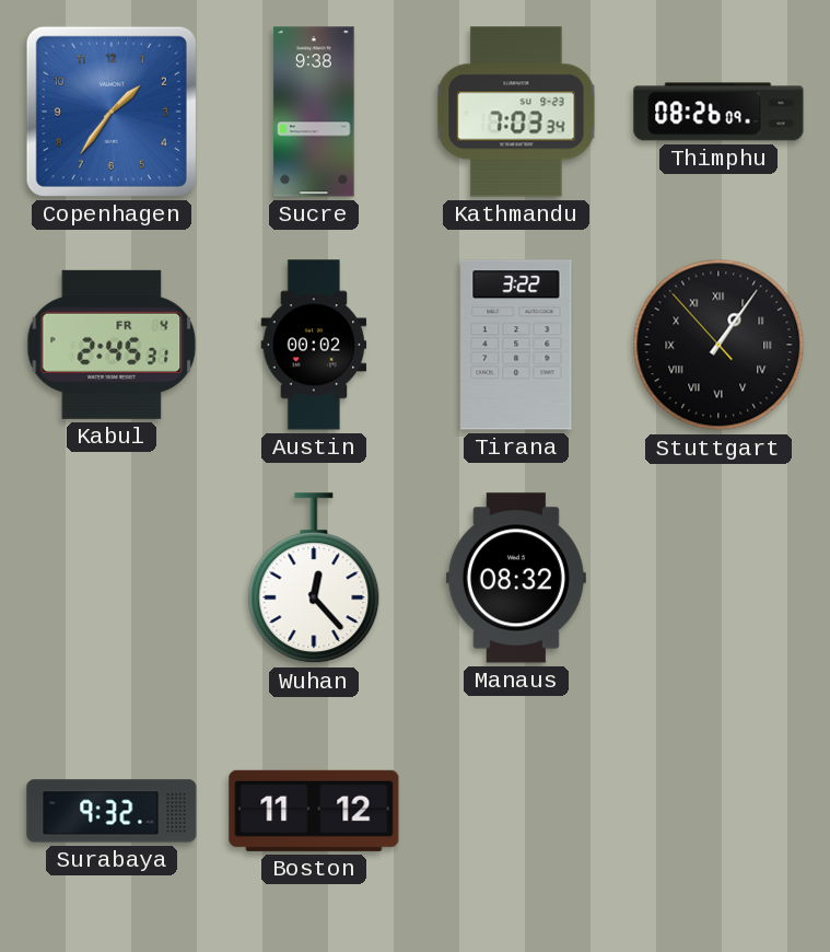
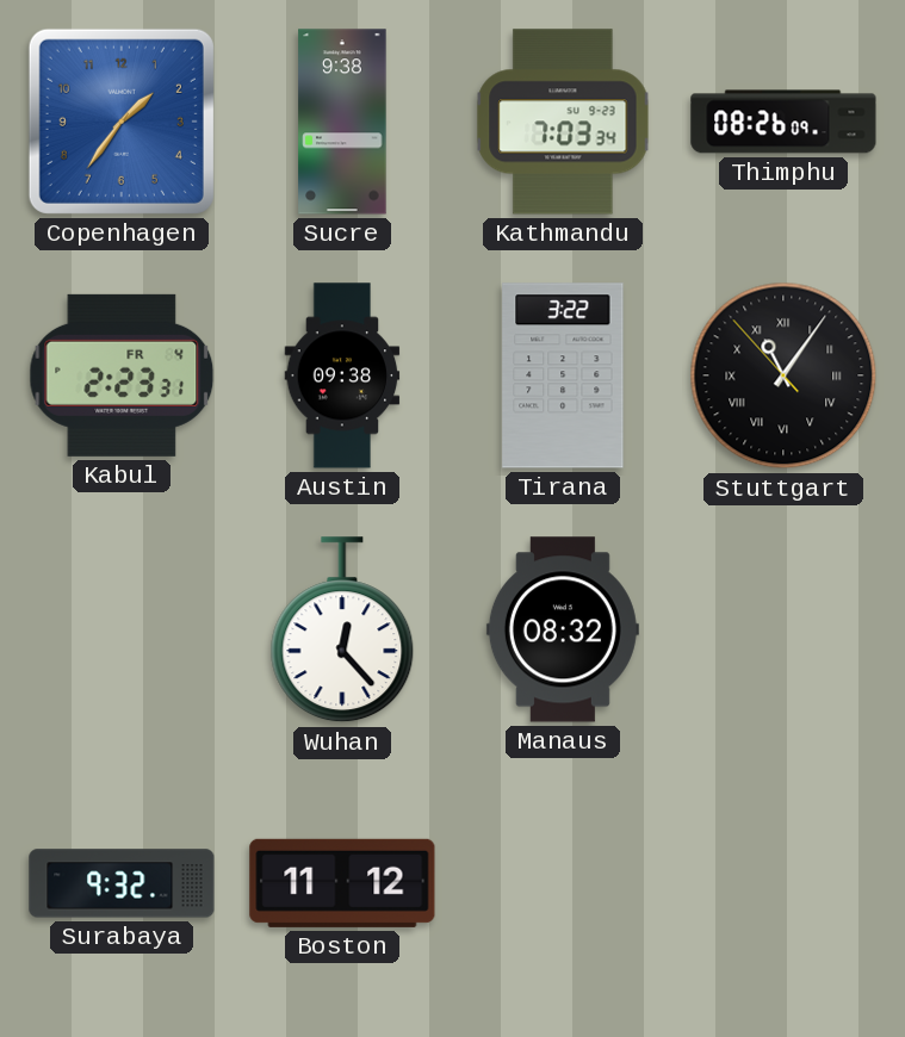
Kabul: 2:45 -> 2:23 (122, 375)
Austin: 00:02 -> 09:38 (342, 375)
Stuttgart: 1:05 -> 11:05 (783, 375)
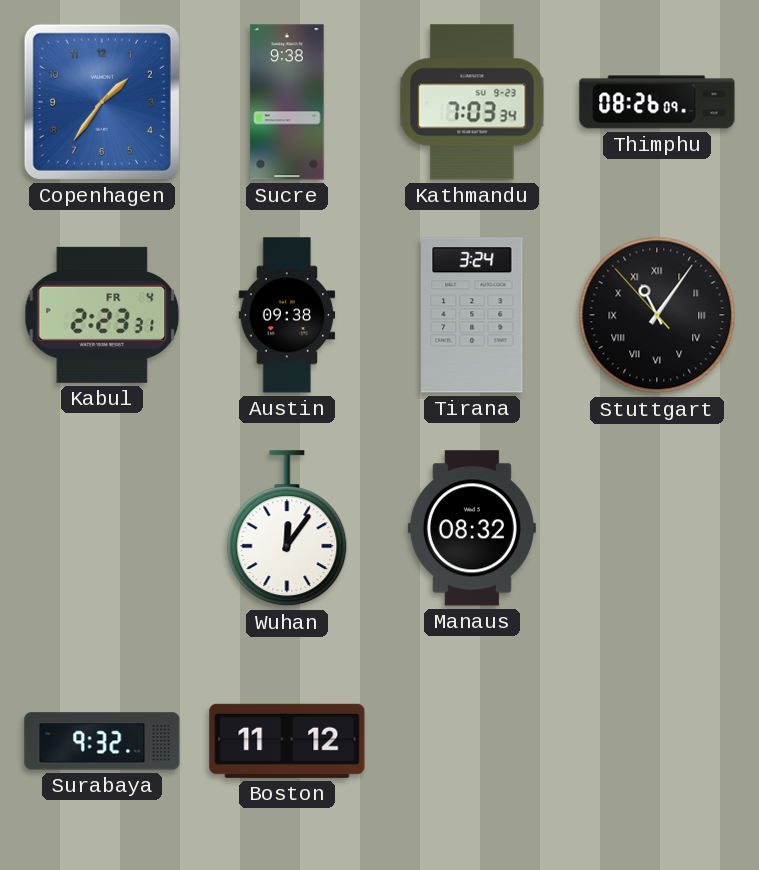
Tirana: 3:22 -> 3:24 (472, 315)
Wuhan: 12:23 -> 12:06 (287, 529)
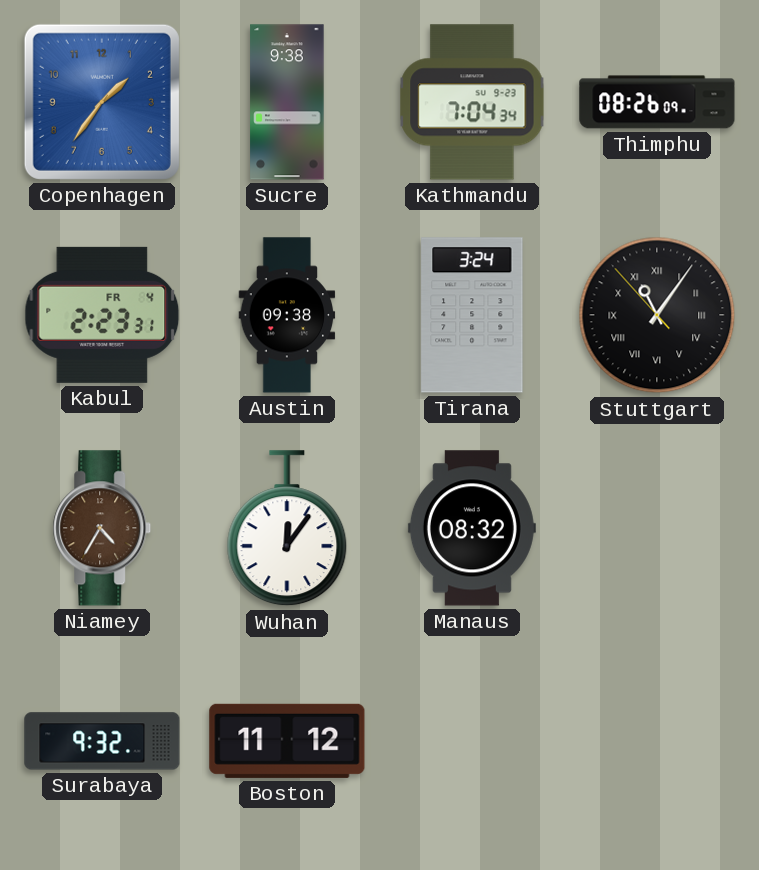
Kathmandu: 7:03 -> 7:04 (472, 102)
Niamey: none -> 4:35 (102, 528)
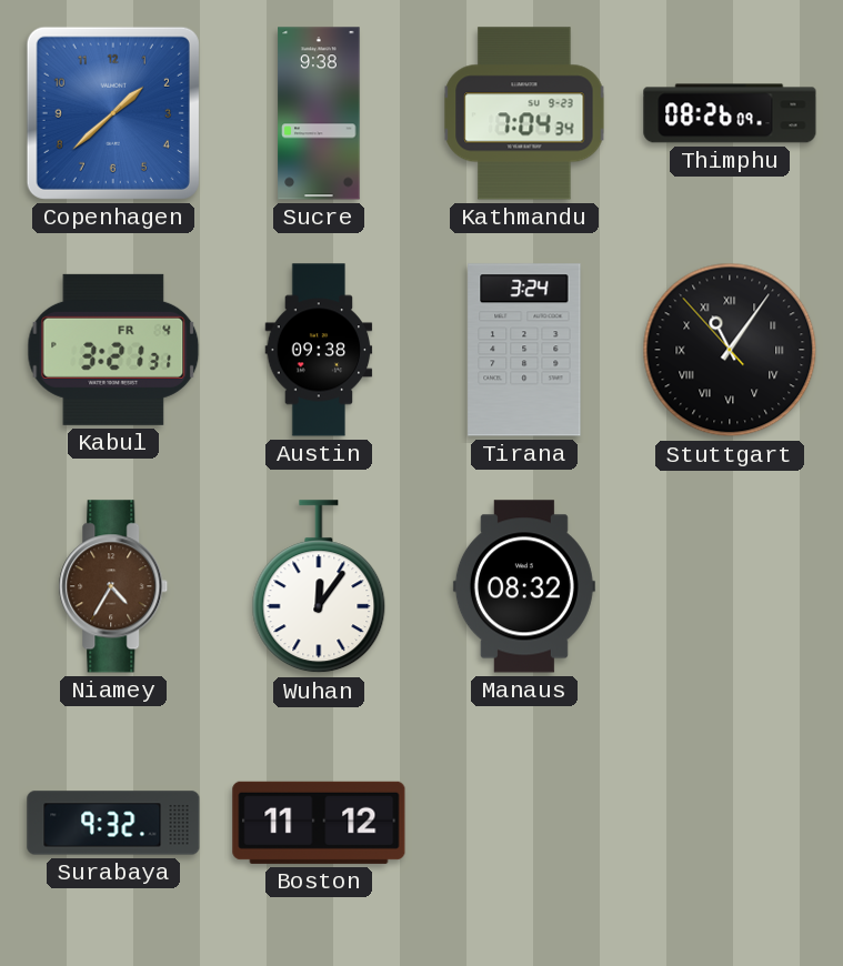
Copenhagen: 1:36 -> 1:38 (113, 113)
Kabul: 2:23 -> 3:21 (113, 350)
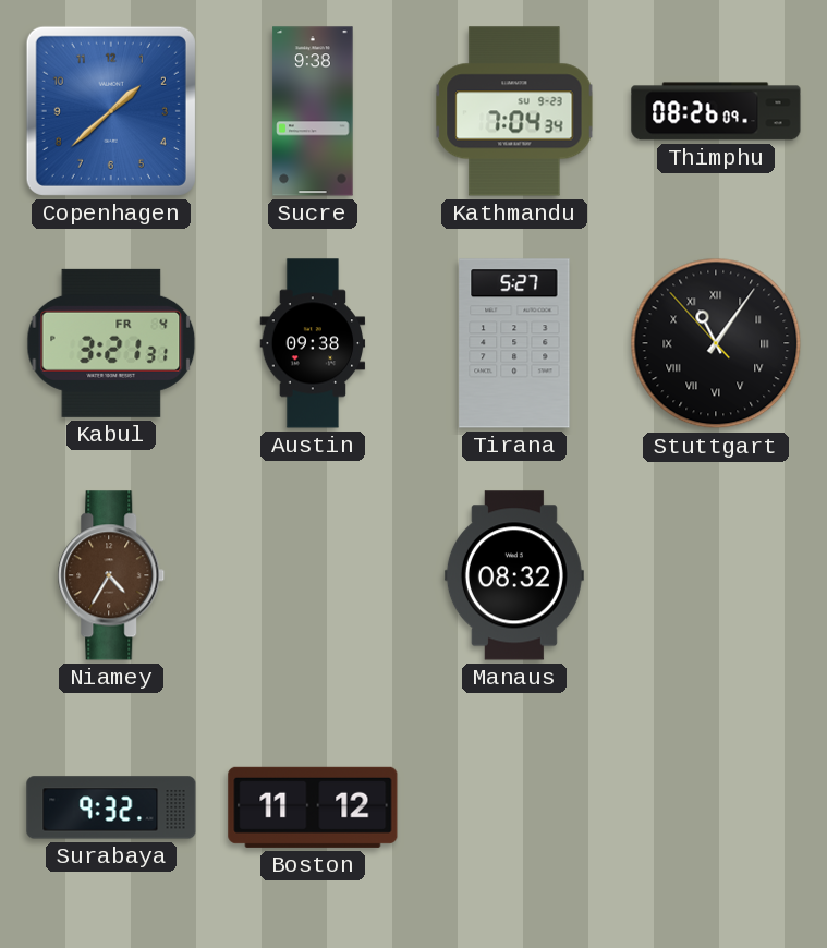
Tirana: 3:24 -> 5:27 (514, 343)
Wuhan: 12:06 -> none (319, 587)
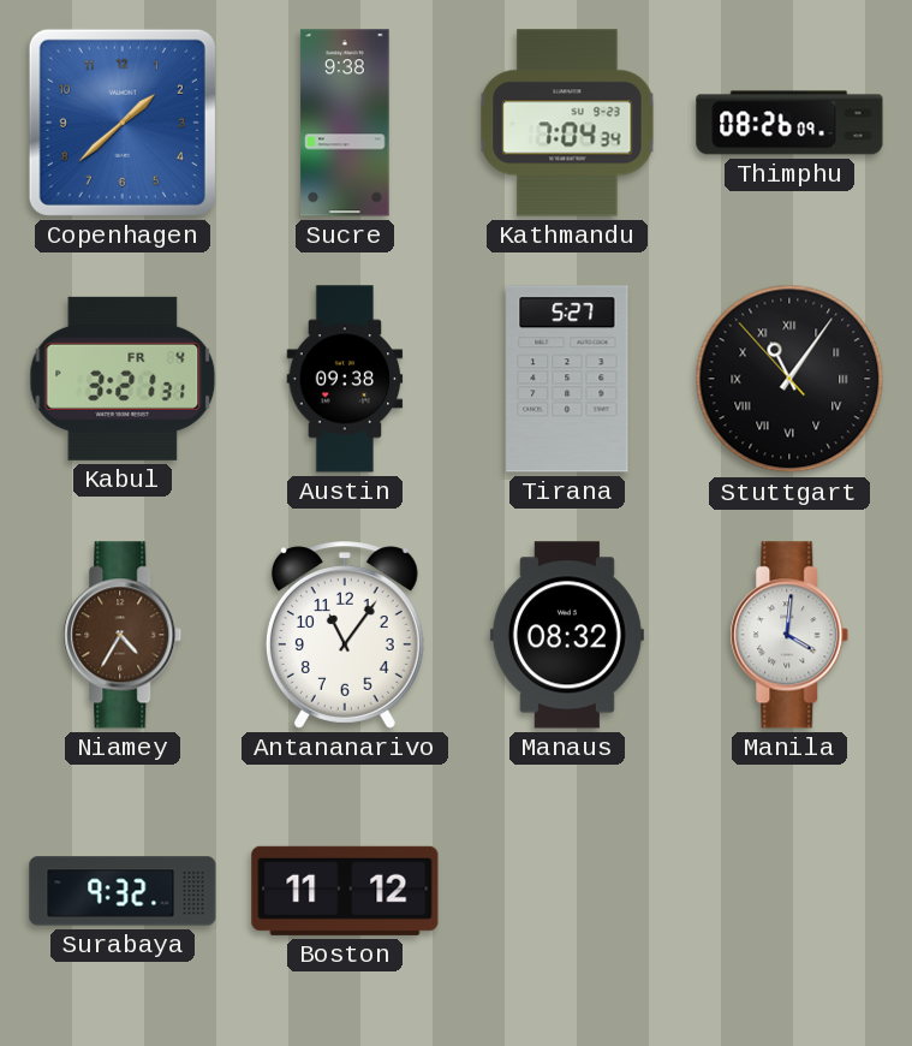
Antananarivo: none -> 11:06 (345, 635)
Manila: none -> 4:01 (789, 635)
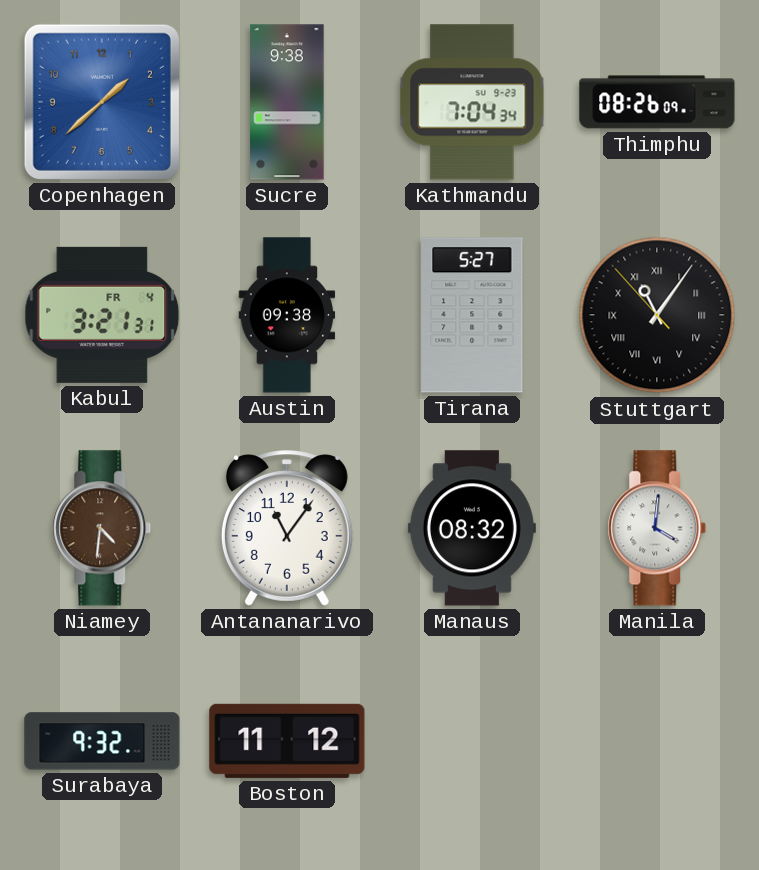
Niamey: 4:35 -> 4:31 (102, 528)
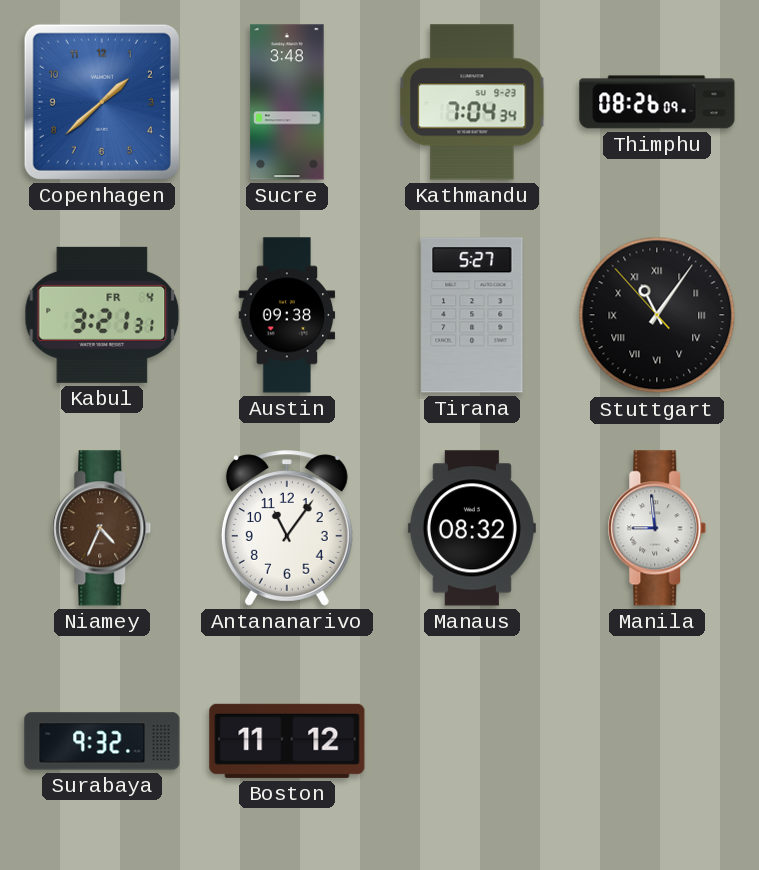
Sucre: 9:38 -> 3:48 (287, 102)
Niamey: 4:31 -> 4:34 (102, 528)
Manila: 4:01 -> 8:59 (657, 528)
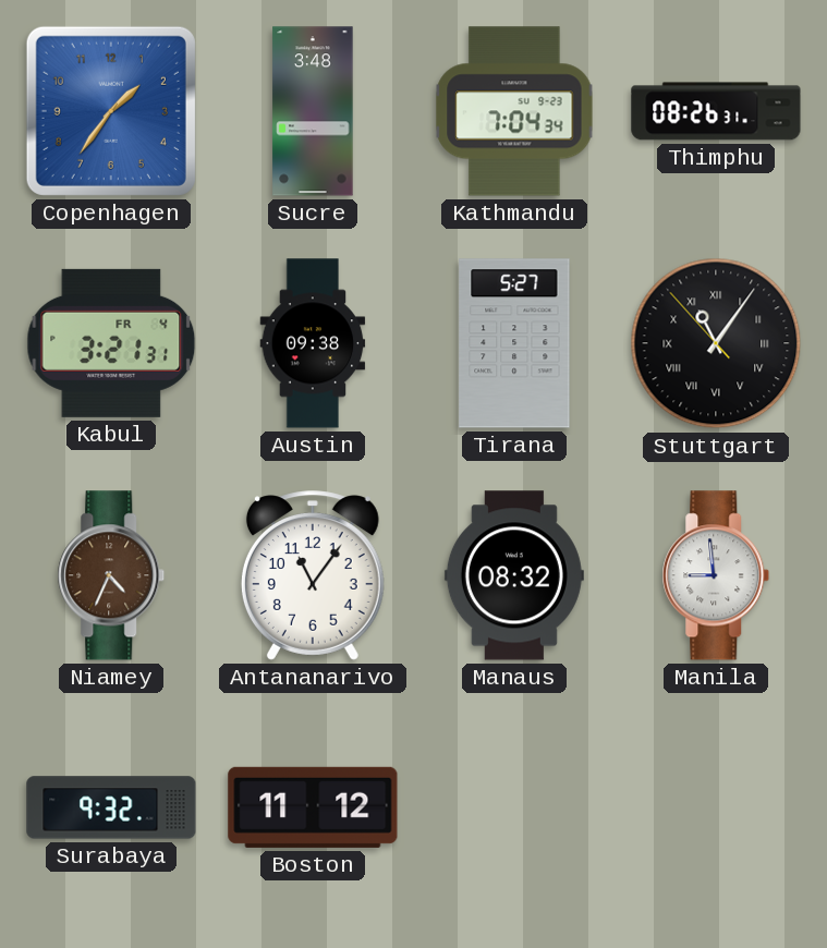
Copenhagen: 1:38 -> 1:36 (111, 111)
Thimphu: 08:26:09 -> 08:26:31 (716, 111)
